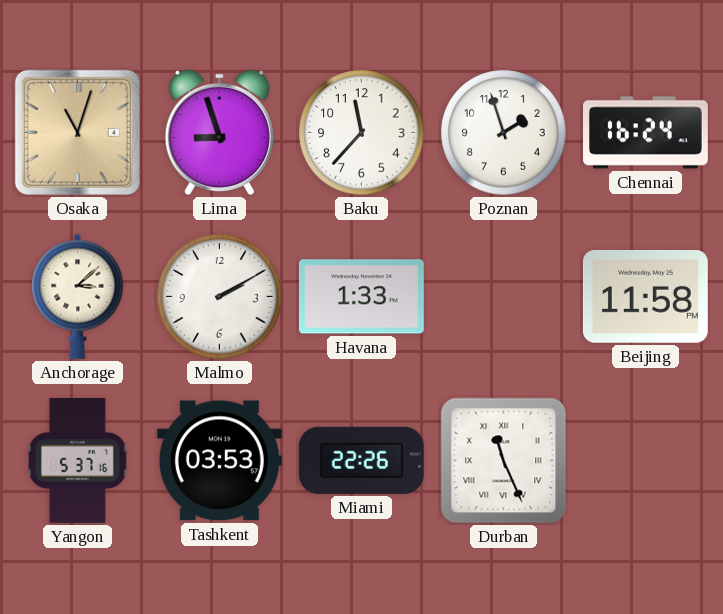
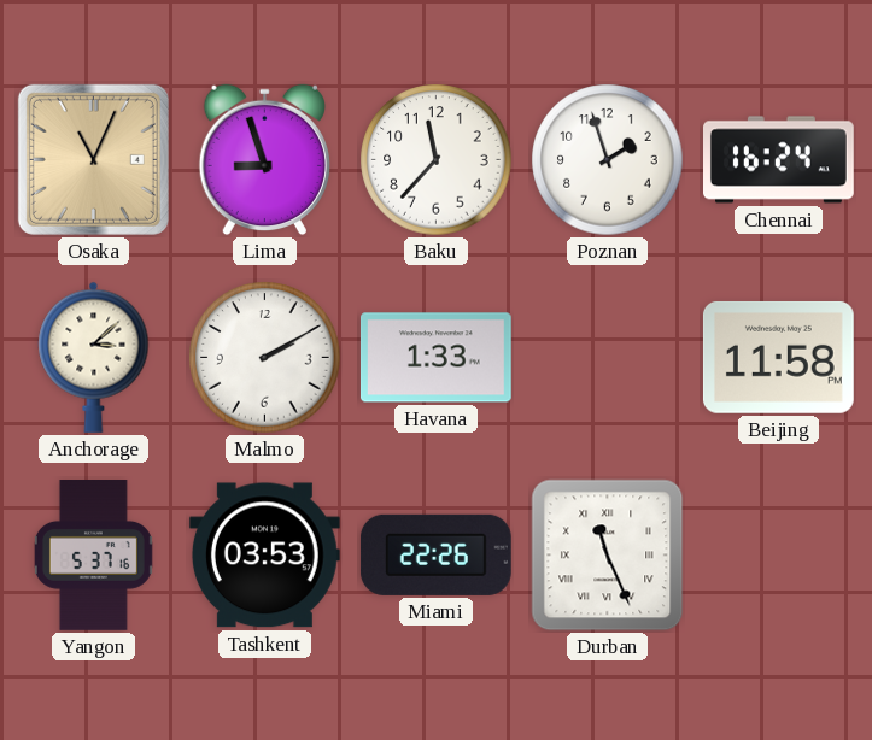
Osaka: 11:03 -> 11:04 (93, 159)
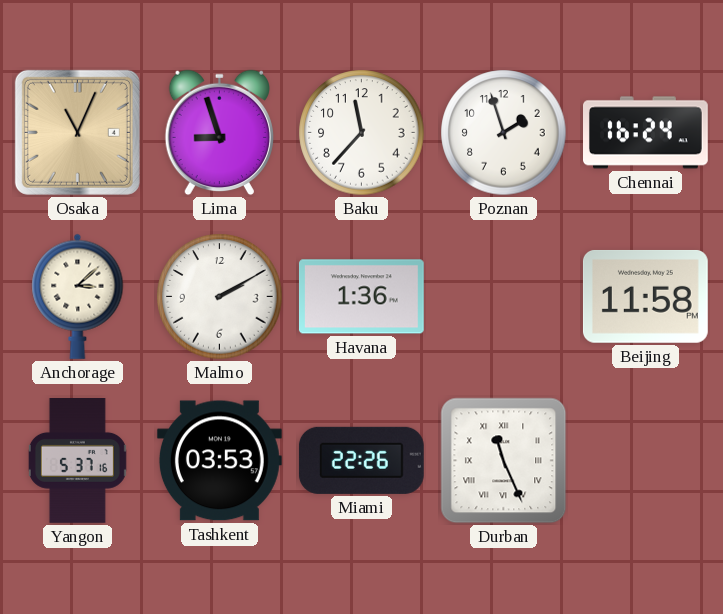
Havana: 1:33 -> 1:36 (361, 297)
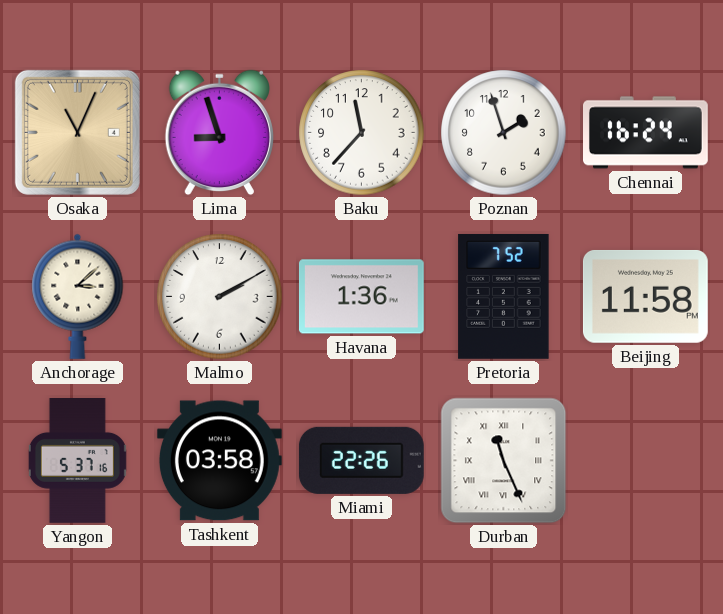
Pretoria: none -> 7:52 (504, 296)
Tashkent: 03:53 -> 03:58 (219, 461)
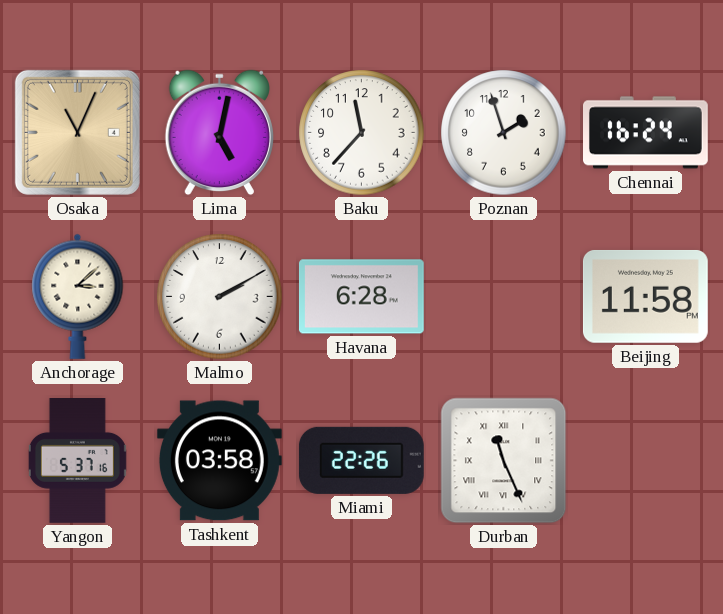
Lima: 8:57 -> 5:02 (219, 133)
Havana: 1:36 -> 6:28 (361, 297)
Pretoria: 7:52 -> none (504, 296)
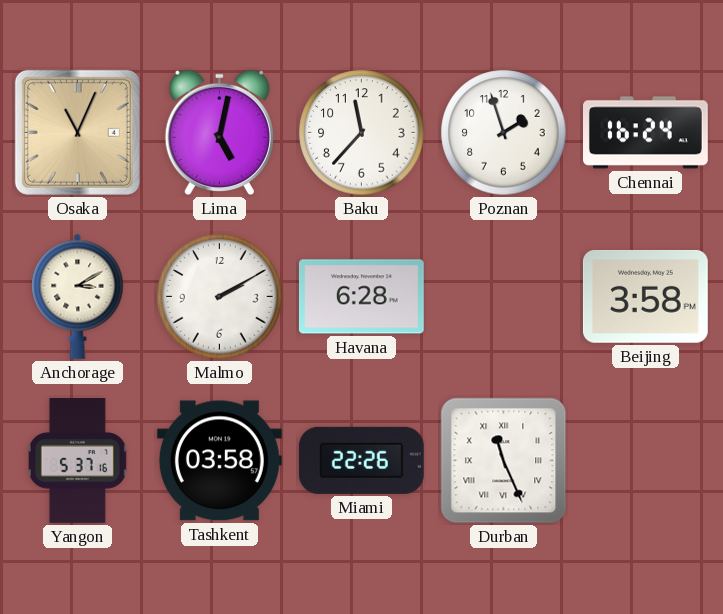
Anchorage: 3:08 -> 3:10 (78, 296)
Beijing: 11:58 -> 3:58 (645, 296)
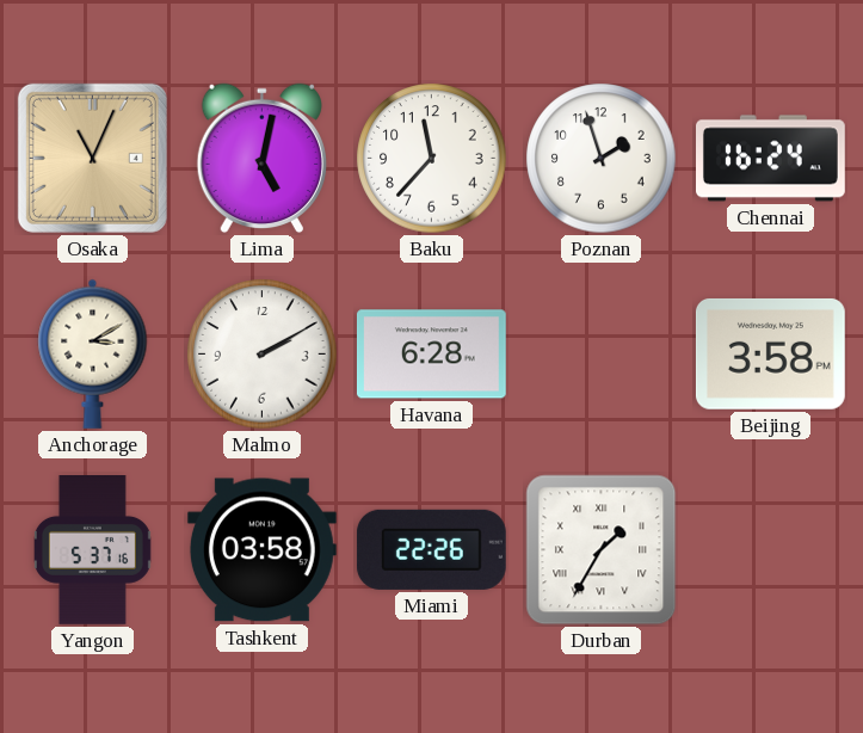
Durban: 11:26 -> 1:35 (602, 550)
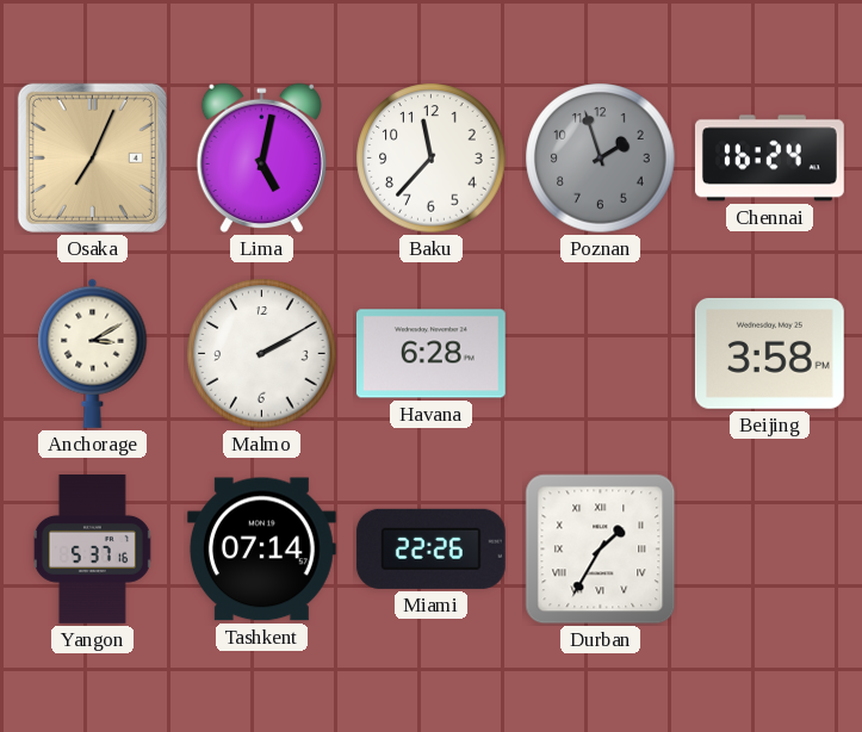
Osaka: 11:04 -> 7:04 (92, 157)
Poznan dial: white -> grey (601, 159)
Tashkent: 03:58 -> 07:14 (261, 550)
